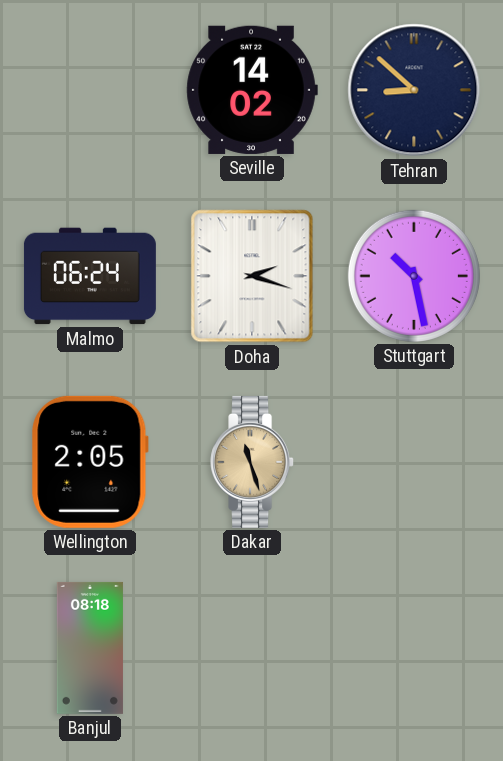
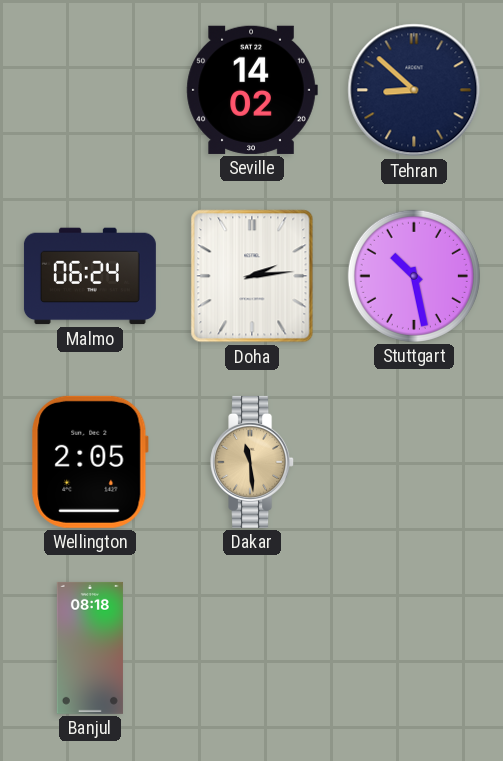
Doha: 2:18 -> 2:14 (252, 276)
Dakar: 11:27 -> 11:29 (253, 462)
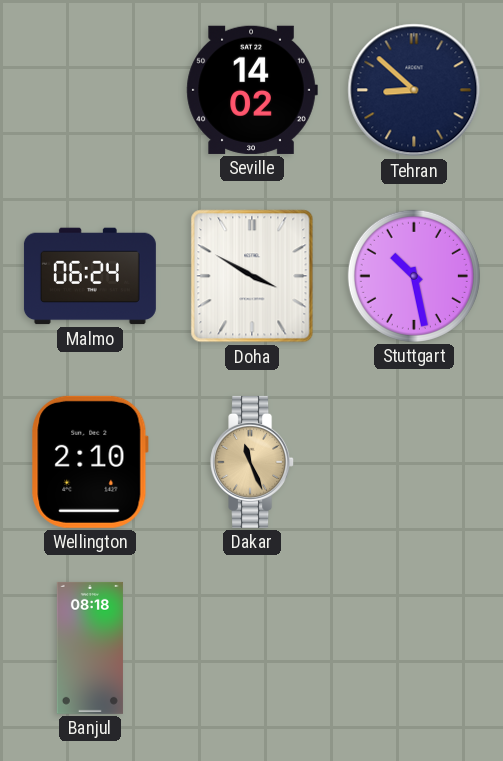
Doha: 2:14 -> 3:50 (252, 276)
Wellington: 2:05 -> 2:10 (90, 462)
Dakar: 11:29 -> 11:26 (253, 462)
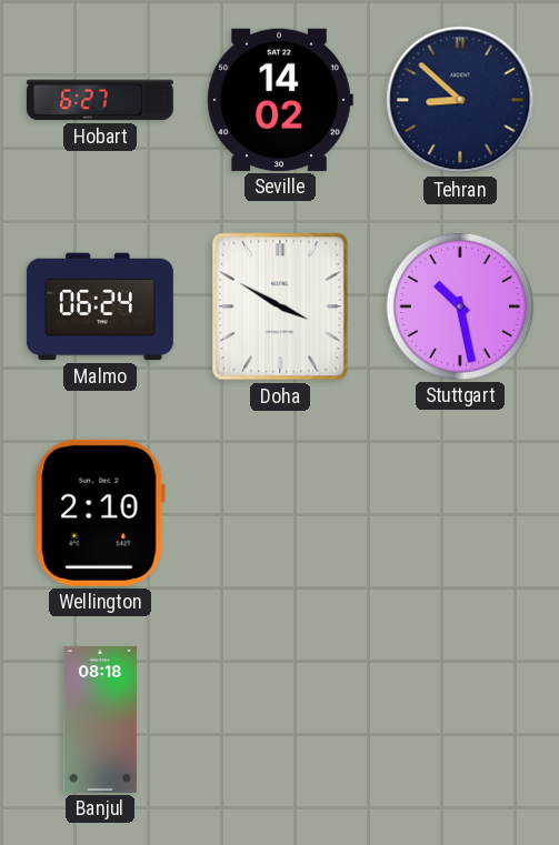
Hobart: none -> 6:27 (100, 100)
Dakar: 11:26 -> none (253, 462)
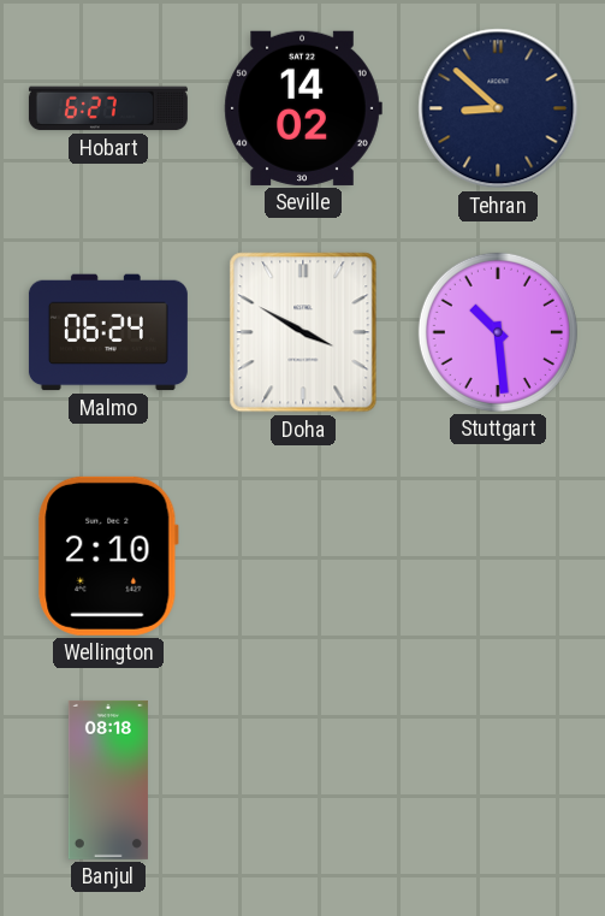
Stuttgart: 10:28 -> 10:29 (498, 332)
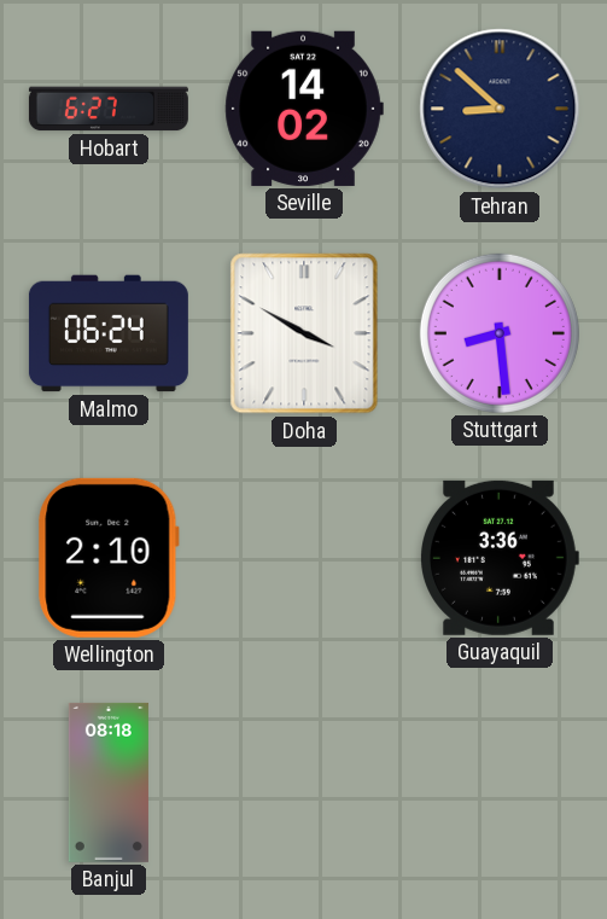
Stuttgart: 10:29 -> 8:29 (500, 333)
Guayaquil: none -> 3:36 (500, 558)
